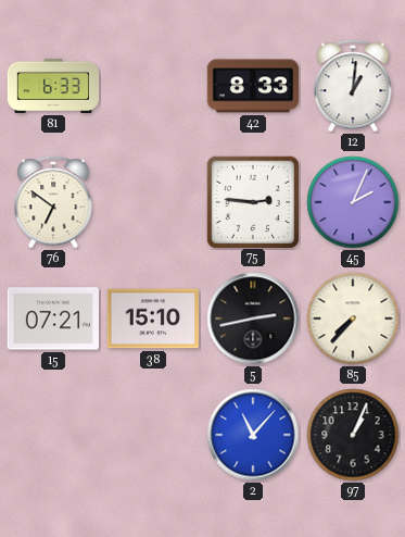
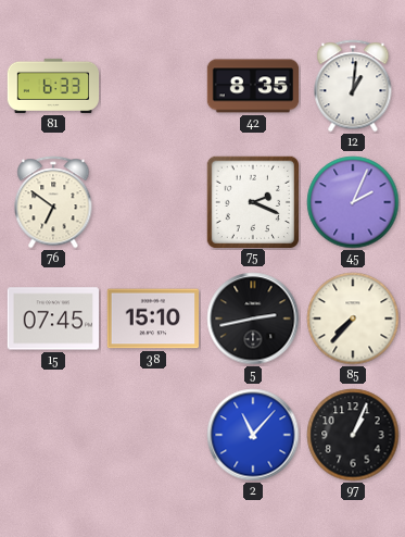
42: 8:33 -> 8:35 (253, 86)
75: 2:46 -> 2:19 (252, 201)
15: 07:21 -> 07:45 (52, 319)
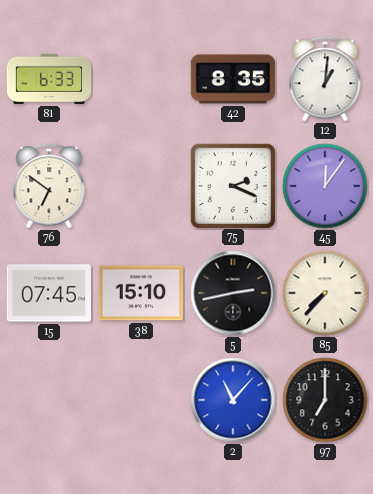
45: 2:04 -> 12:06 (325, 186)
97: 1:04 -> 7:00 (325, 400)
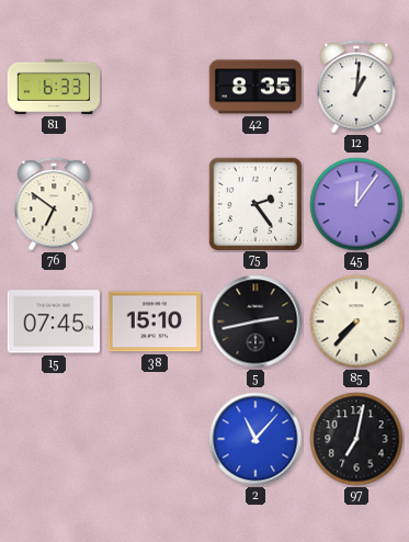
75: 2:19 -> 2:24 (254, 203)
97: 7:00 -> 7:02 (356, 439)
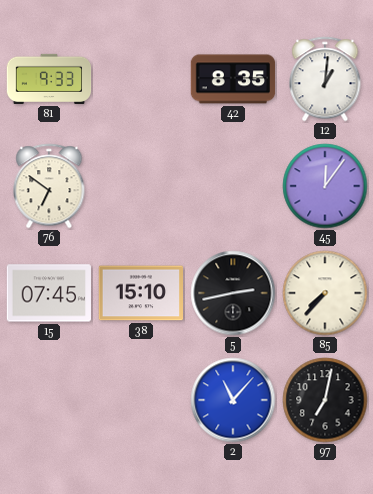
81: 6:33 -> 9:33 (49, 79)
75: 2:24 -> none (254, 203)
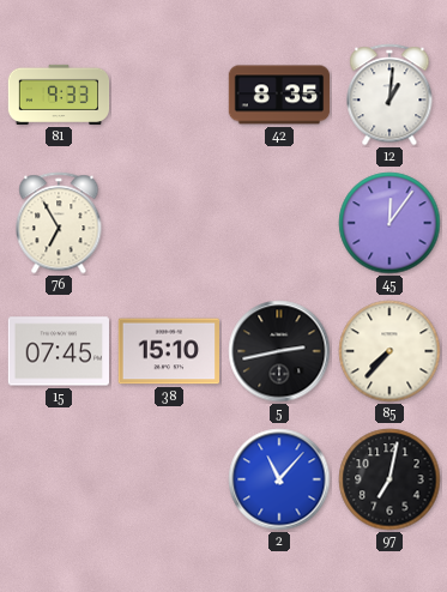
76: 6:51 -> 6:55 (59, 223)
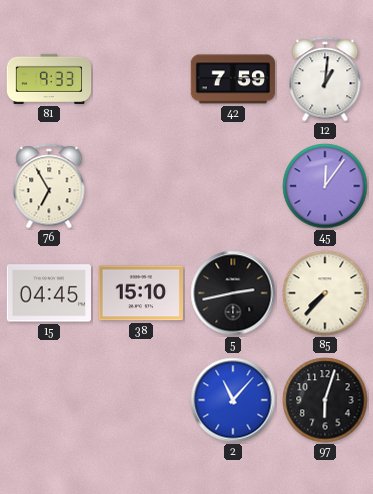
42: 8:35 -> 7:59 (233, 79)
15: 07:45 -> 04:45 (48, 293)
97: 7:02 -> 6:03 (325, 400)
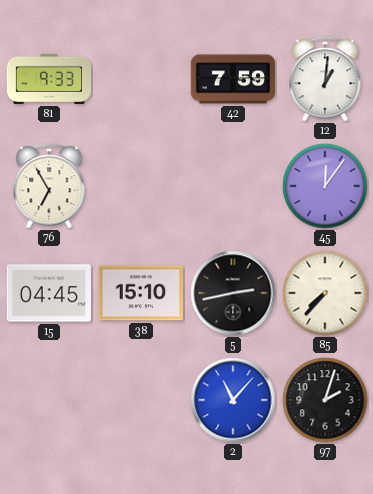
97: 6:03 -> 2:03 (325, 400)
